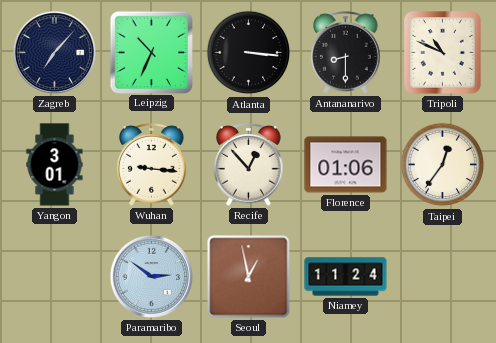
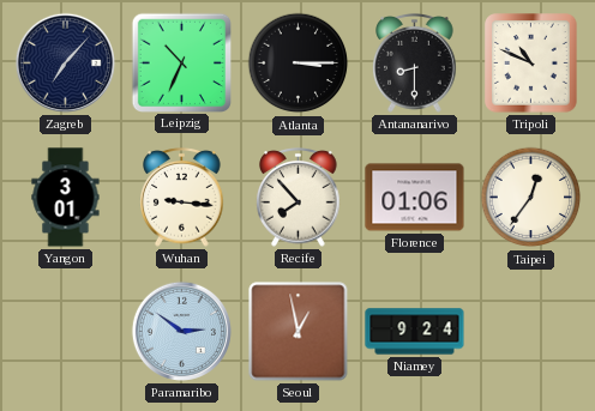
Atlanta: 3:16 -> 3:15 (299, 64)
Recife: 12:53 -> 7:53 (299, 198)
Niamey: 11:24 -> 9:24 (415, 332)
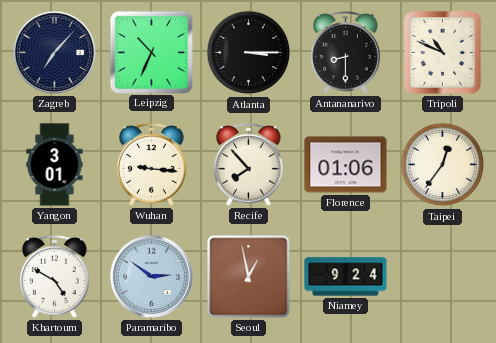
Khartoum: none -> 4:50 (55, 277)
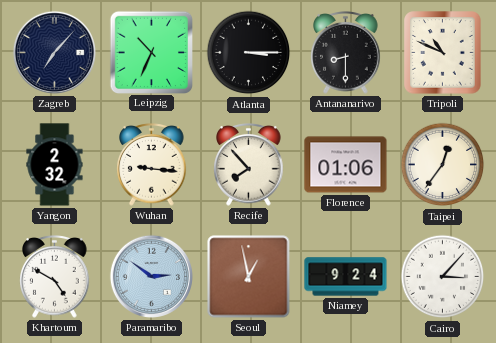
Yangon: 3:01 -> 2:32 (55, 165)
Cairo: none -> 3:07 (443, 277)
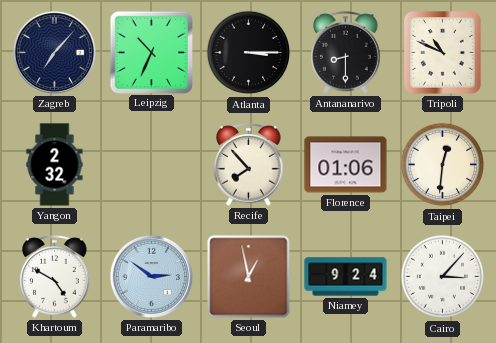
Wuhan: 9:16 -> none (152, 165)
Taipei: 12:36 -> 12:31 (443, 165)
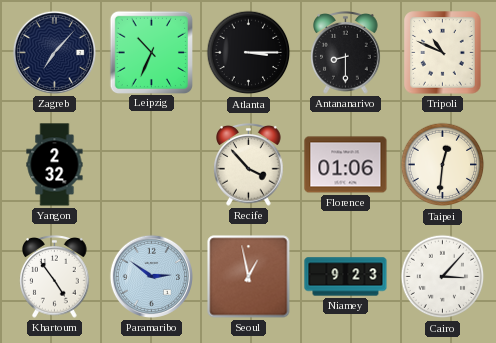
Recife: 7:53 -> 3:53 (249, 165)
Khartoum: 4:50 -> 4:54 (55, 277)
Niamey: 9:24 -> 9:23 (346, 277)
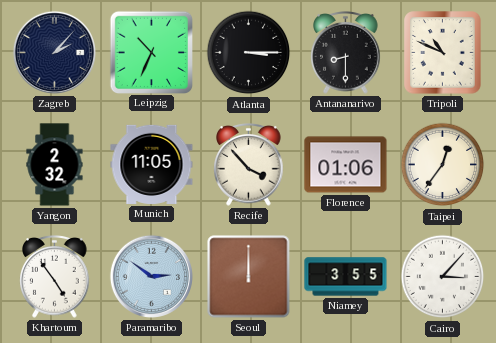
Zagreb: 7:07 -> 2:07 (54, 52)
Munich: none -> 11:05 (152, 164)
Taipei: 12:31 -> 12:36 (443, 165)
Seoul: 12:58 -> 12:00 (249, 277)
Niamey: 9:23 -> 3:55 (346, 277)
